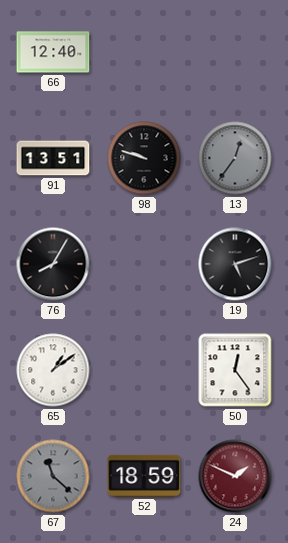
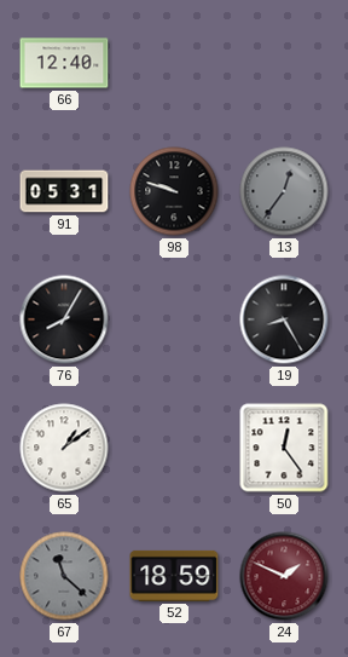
91: 13:51 -> 05:31 (64, 191)
19: 5:12 -> 8:25 (284, 319)
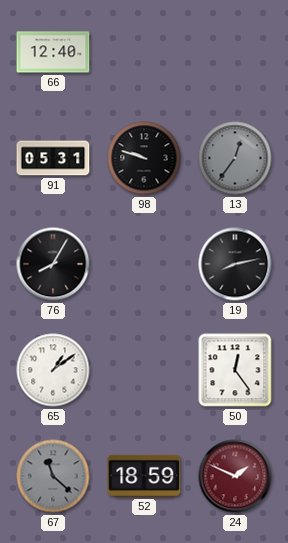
19: 8:25 -> 8:13 (235, 264)
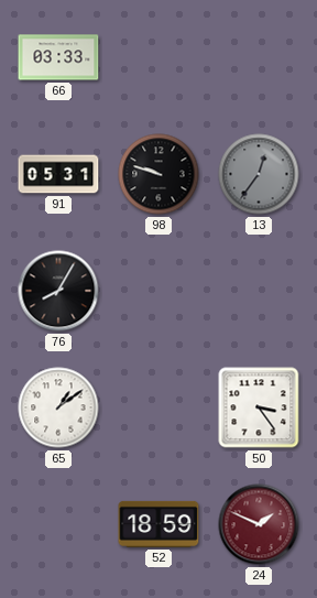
66: 12:40 -> 03:33 (58, 57)
19: 8:13 -> none (235, 264)
50: 12:24 -> 3:24 (259, 407)
67: 11:22 -> none (53, 476)
